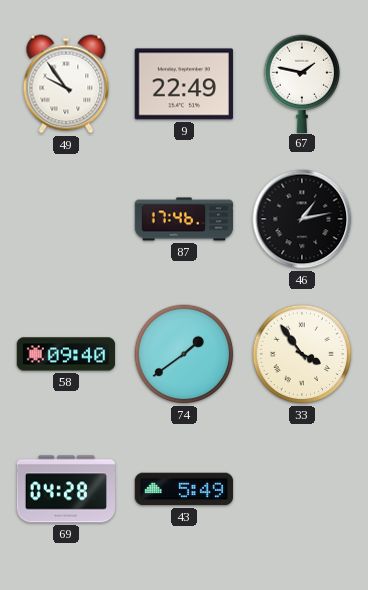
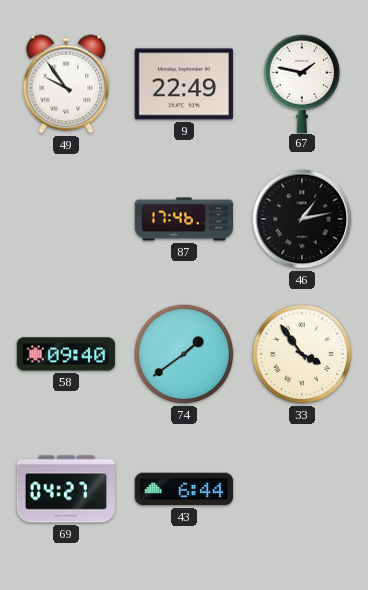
69: 04:28 -> 04:27 (65, 489)
43: 5:49 -> 6:44 (184, 489)
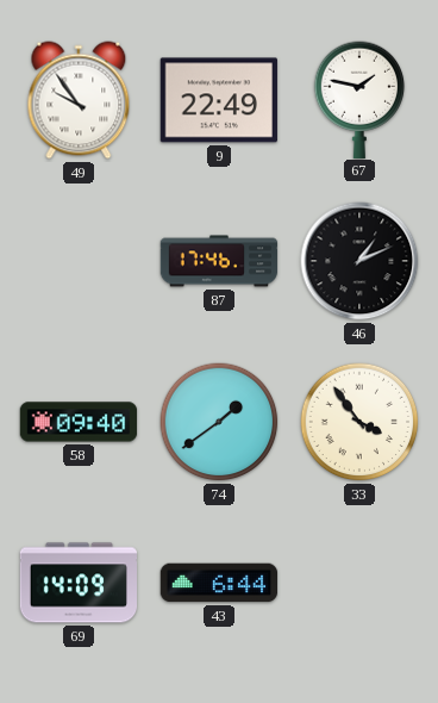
46: 1:13 -> 1:11 (359, 261)
69: 04:27 -> 14:09 (77, 583)
